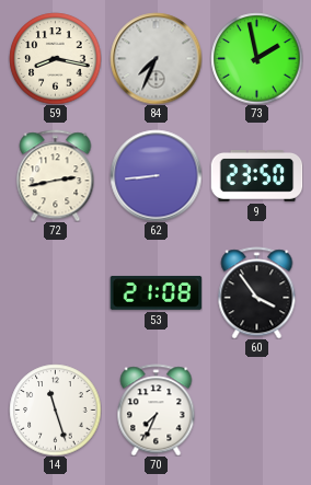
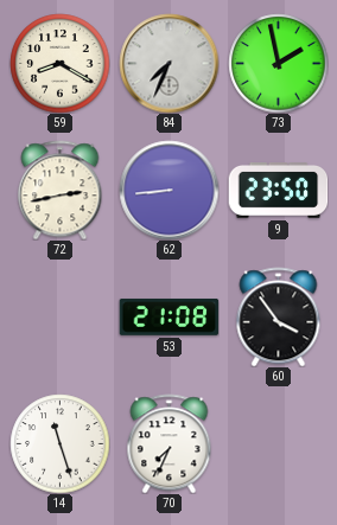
59: 8:17 -> 8:20 (59, 63)
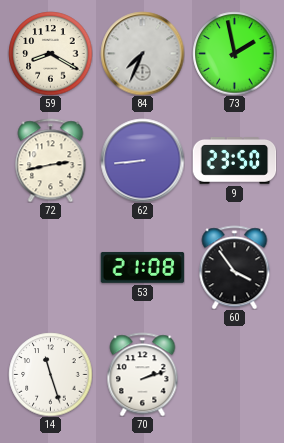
70: 7:34 -> 2:12 (143, 374)
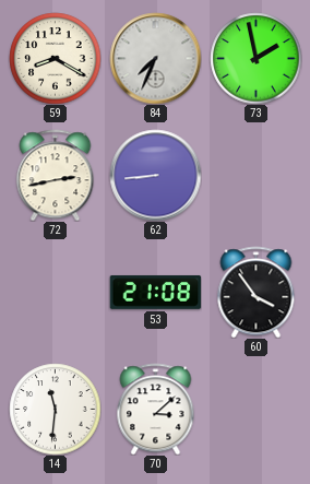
9: 23:50 -> none (234, 161)
14: 11:27 -> 11:31 (55, 409)
70: 2:12 -> 3:08 (156, 409)
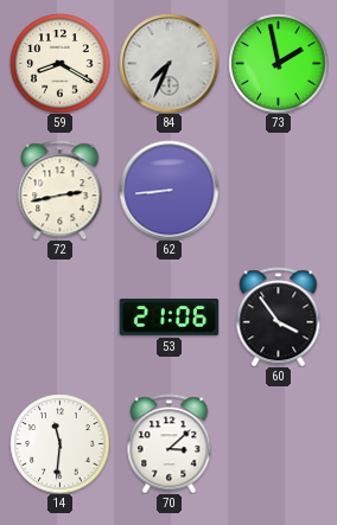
53: 21:08 -> 21:06 (168, 316)
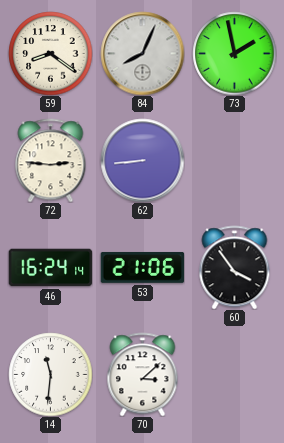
59: 8:20 -> 8:21 (50, 53)
84: 7:34 -> 8:04 (142, 53)
72: 2:43 -> 2:46 (51, 160)
46: none -> 16:24 (50, 268)
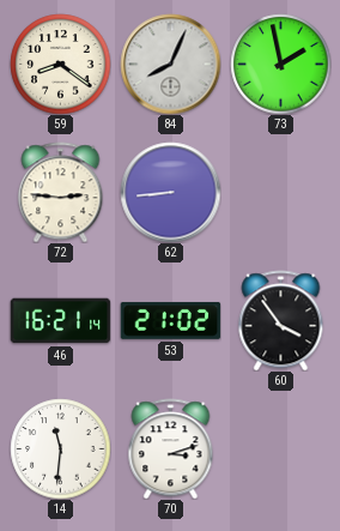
46: 16:24 -> 16:21 (60, 321)
53: 21:06 -> 21:02 (170, 320)
70: 3:08 -> 3:12 (171, 448)
